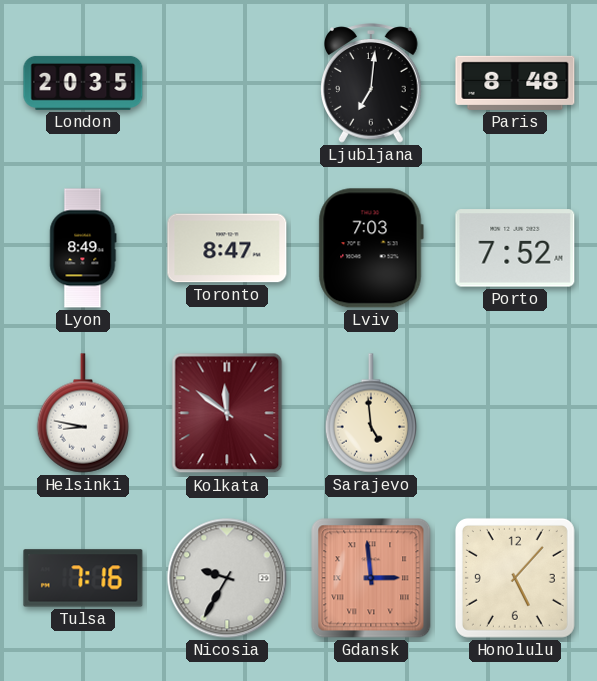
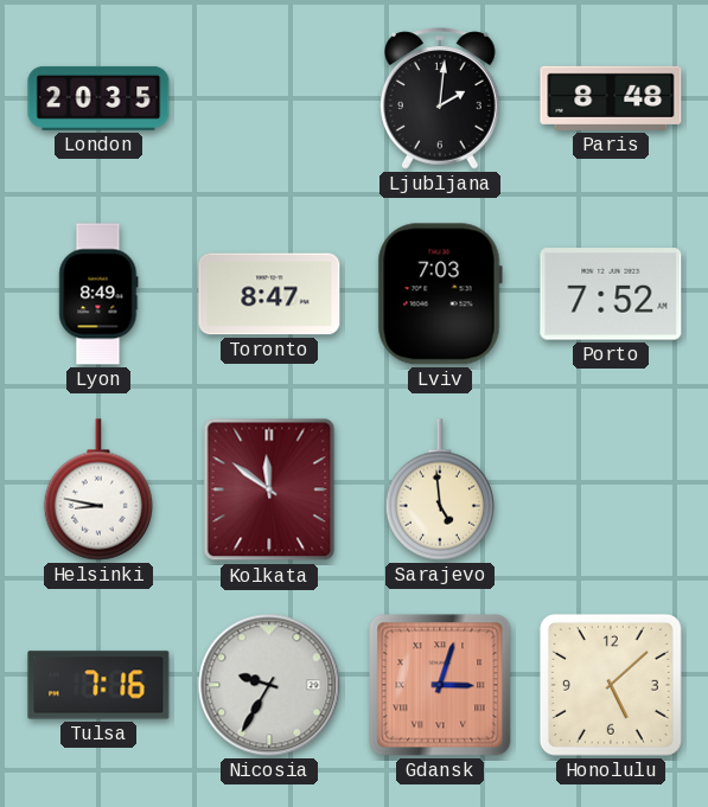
Ljubljana: 7:01 -> 2:01 (441, 98)
Gdansk: 2:59 -> 3:03 (440, 685)
Honolulu: 5:07 -> 5:08 (611, 685)
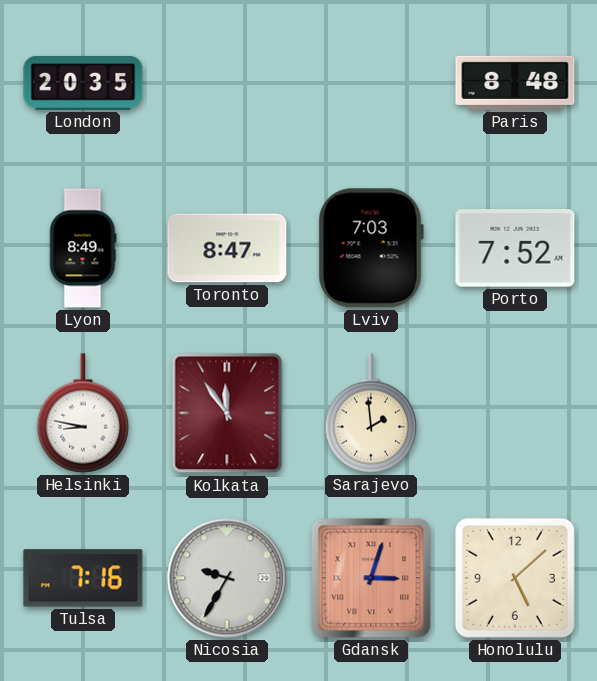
Ljubljana: 2:01 -> none (441, 98)
Kolkata: 11:51 -> 11:54 (227, 413)
Sarajevo: 4:59 -> 1:59 (371, 413)
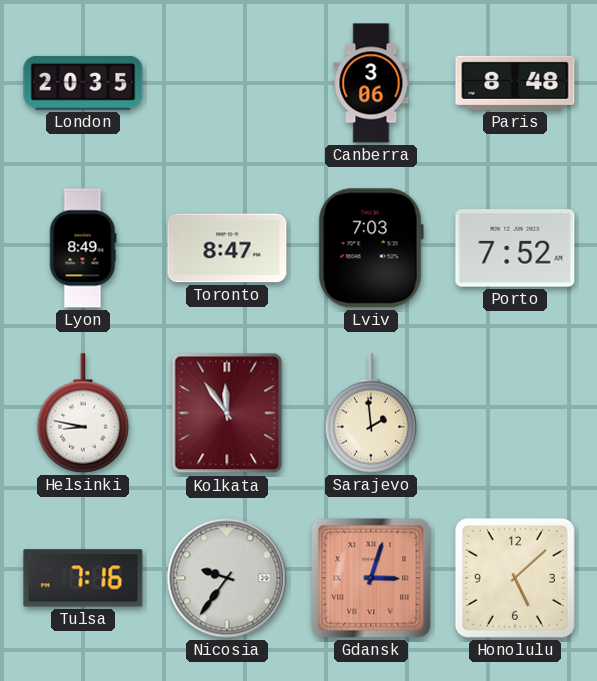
Canberra: none -> 3:06 (371, 83)
Nicosia: 9:35 -> 9:36 (227, 578)
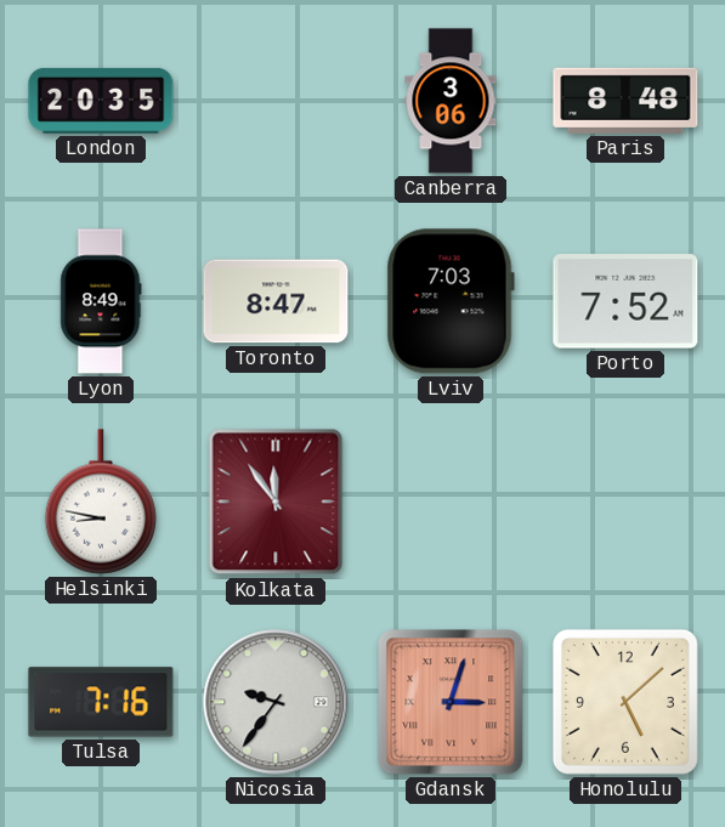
Sarajevo: 1:59 -> none (371, 413)
